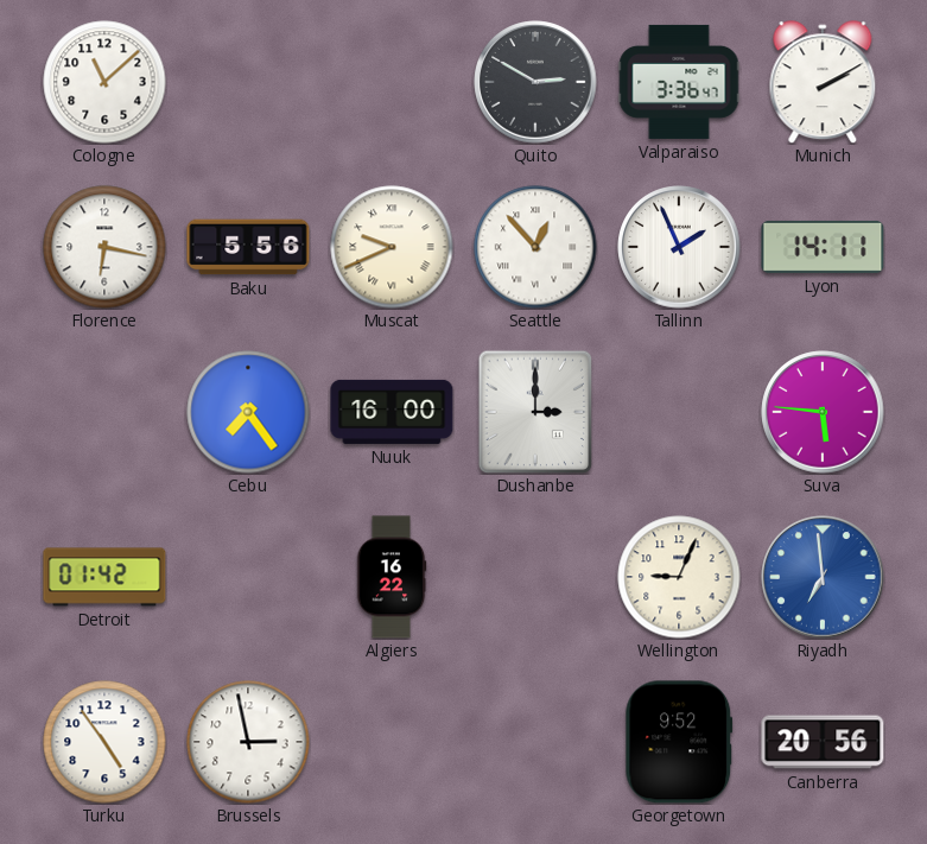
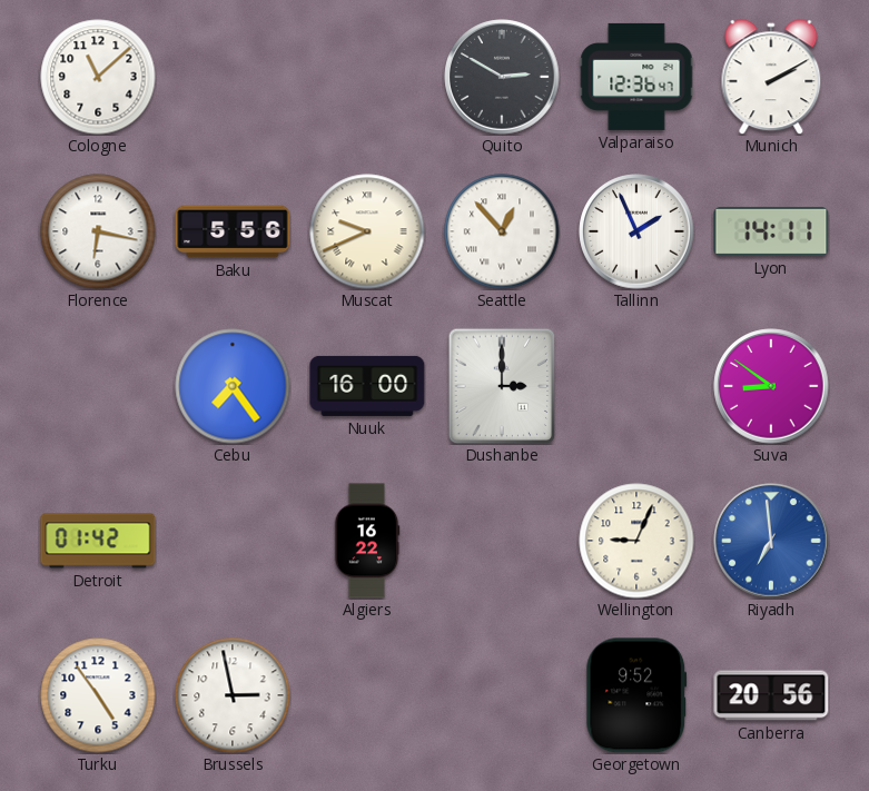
Valparaiso: 3:36 -> 12:36 (636, 77)
Suva: 5:46 -> 8:51 (771, 386)
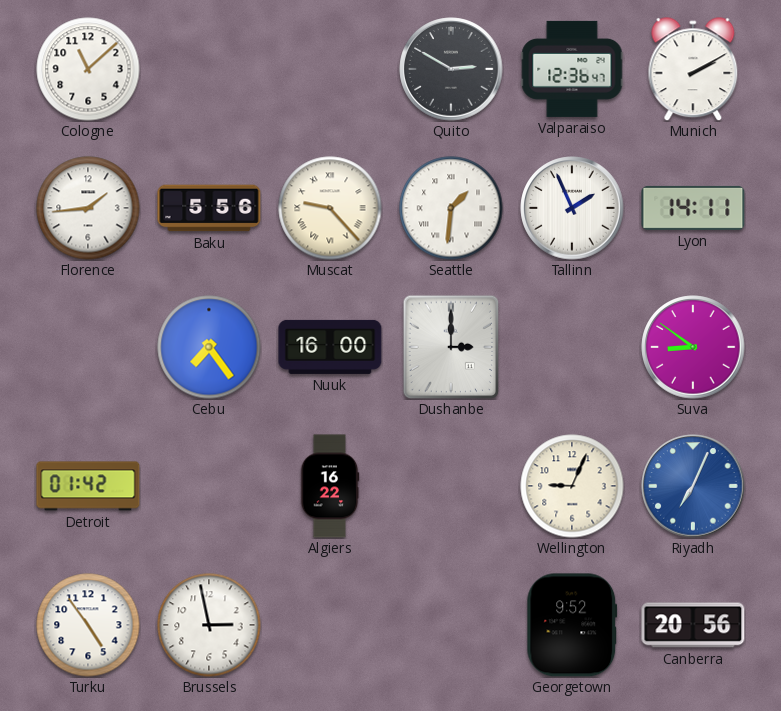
Florence: 6:17 -> 1:44 (88, 208)
Muscat: 9:41 -> 9:23 (330, 208)
Seattle: 12:53 -> 1:31 (451, 208)
Riyadh: 6:59 -> 7:04 (693, 486)
